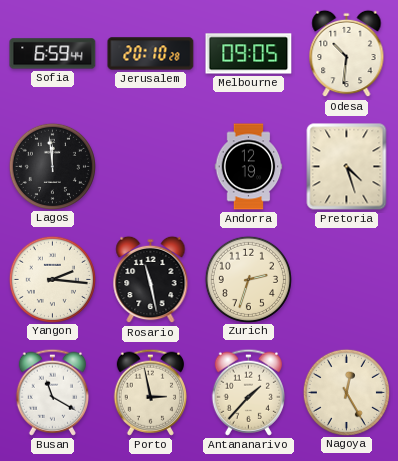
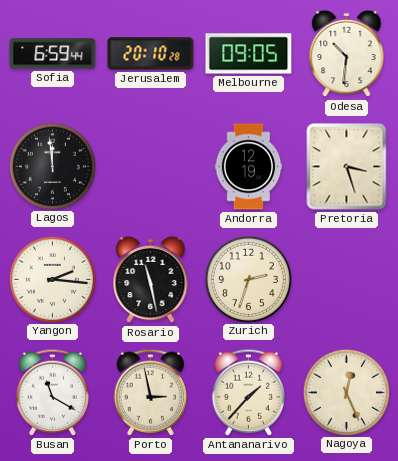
Pretoria: 4:27 -> 3:27 (347, 167)
Nagoya: 12:25 -> 12:26 (346, 392)
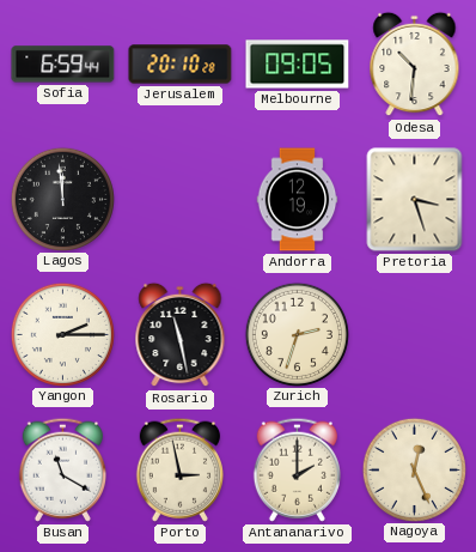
Yangon: 2:16 -> 2:15 (62, 334)
Antananarivo: 1:37 -> 2:00 (297, 469)
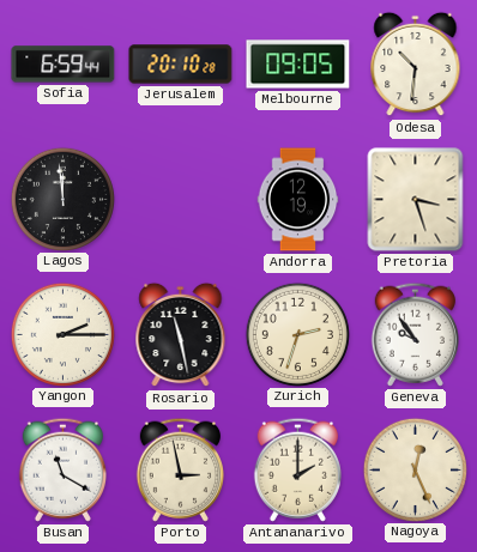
Geneva: none -> 9:54 (415, 334)
